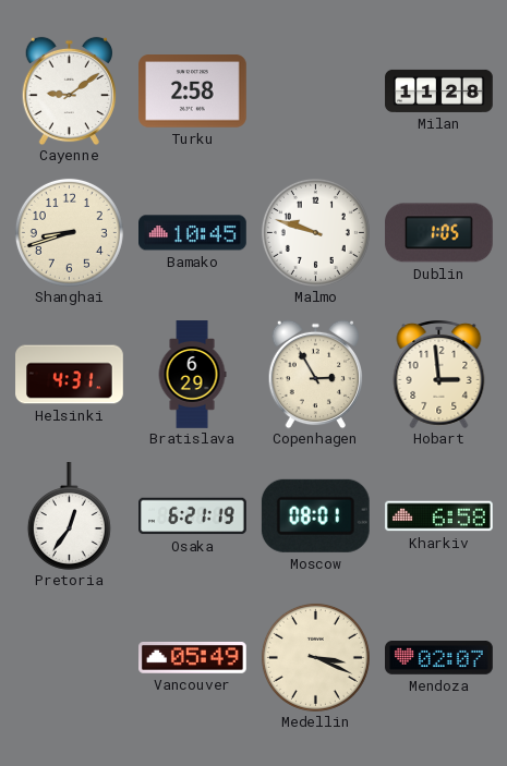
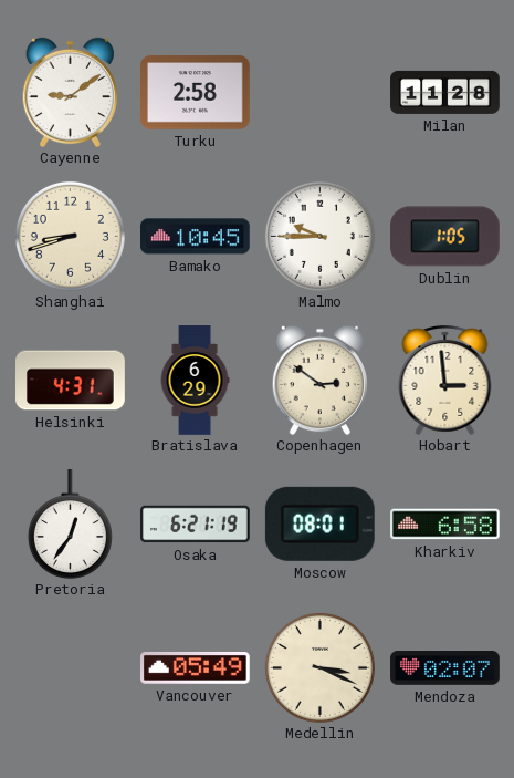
Malmo: 9:48 -> 9:45 (319, 236)
Copenhagen: 2:55 -> 2:51 (319, 380)
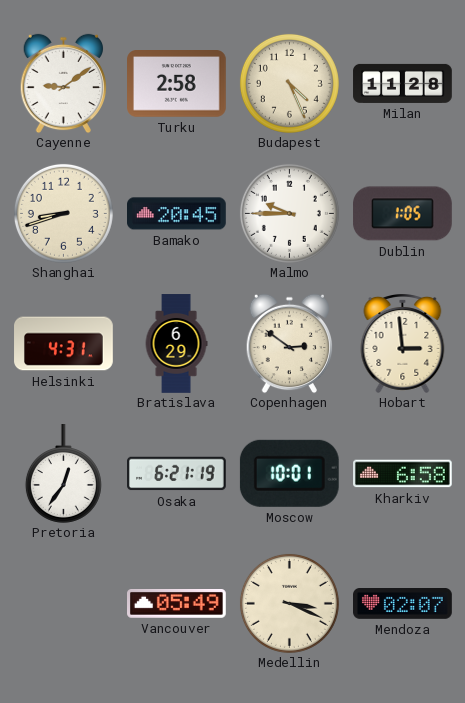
Budapest: none -> 4:26 (289, 83)
Bamako: 10:45 -> 20:45 (177, 214)
Moscow: 08:01 -> 10:01 (289, 473)
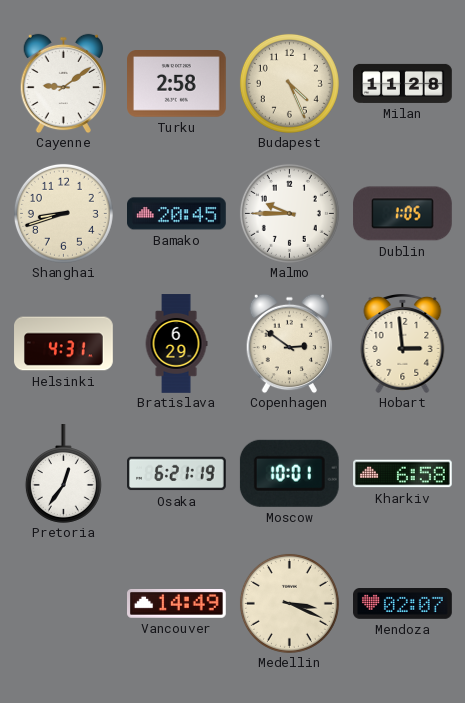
Vancouver: 05:49 -> 14:49 (177, 604)
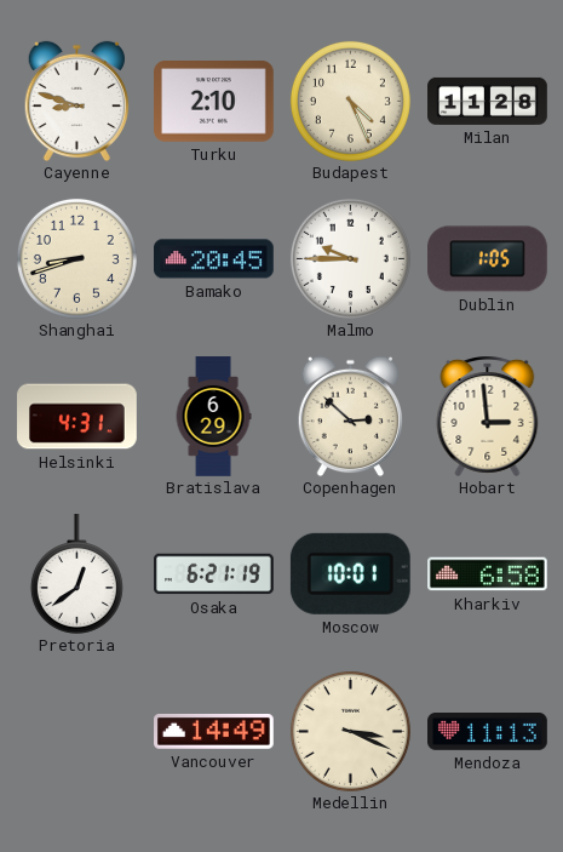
Cayenne: 9:09 -> 8:48 (76, 101)
Turku: 2:58 -> 2:10 (214, 102)
Copenhagen: 2:51 -> 2:52 (350, 416)
Pretoria: 12:36 -> 12:39 (76, 574)
Mendoza: 02:07 -> 11:13 (488, 732)
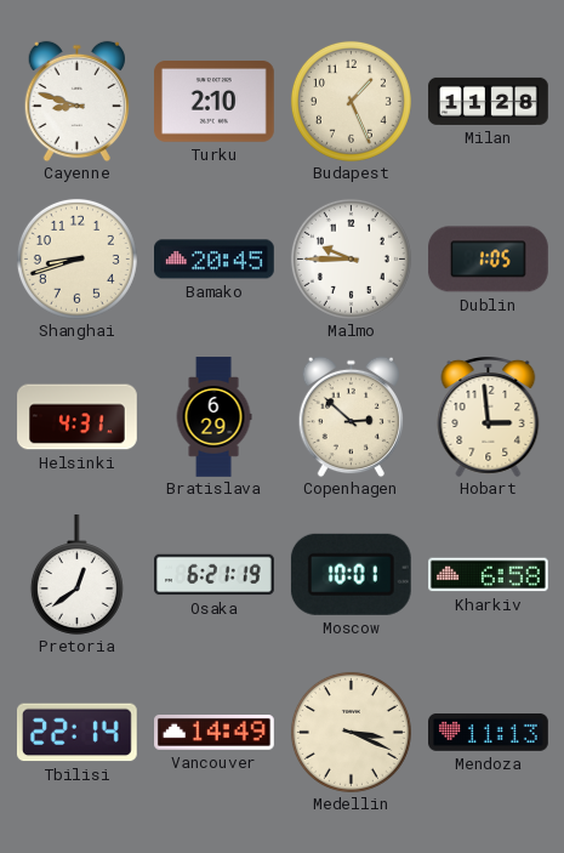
Budapest: 4:26 -> 1:26 (351, 101)
Tbilisi: none -> 22:14 (76, 733)
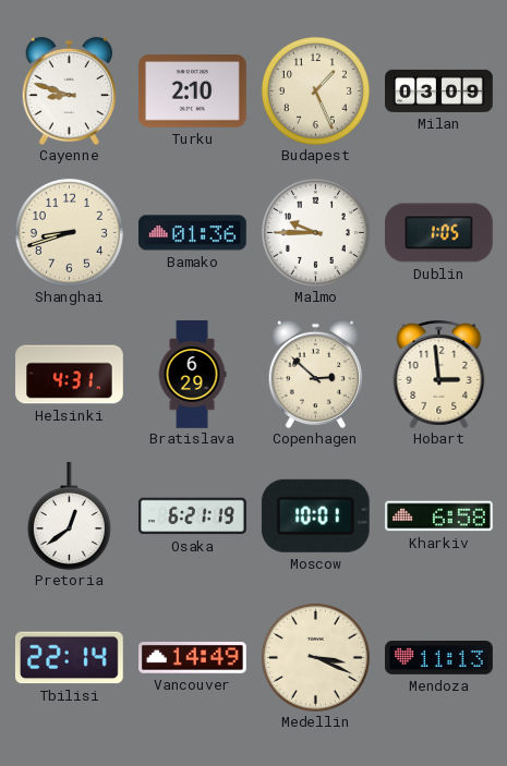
Milan: 11:28 -> 03:09 (439, 90)
Bamako: 20:45 -> 01:36 (193, 233)
